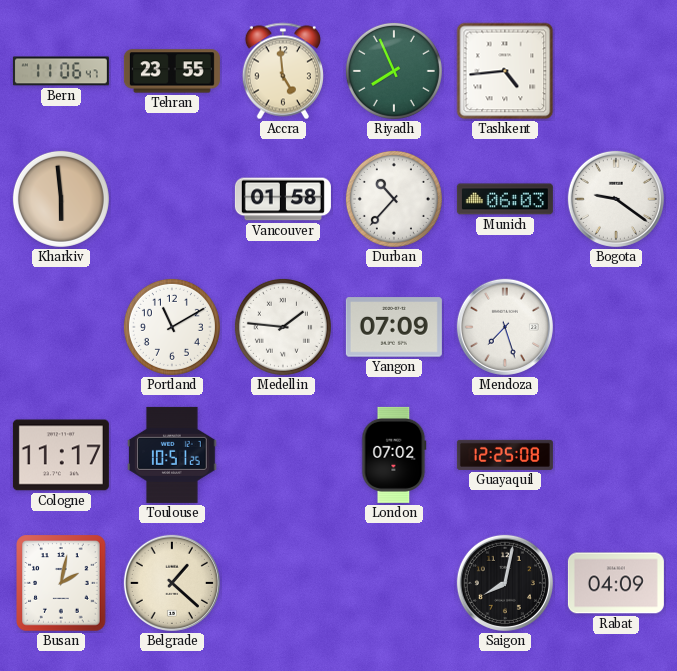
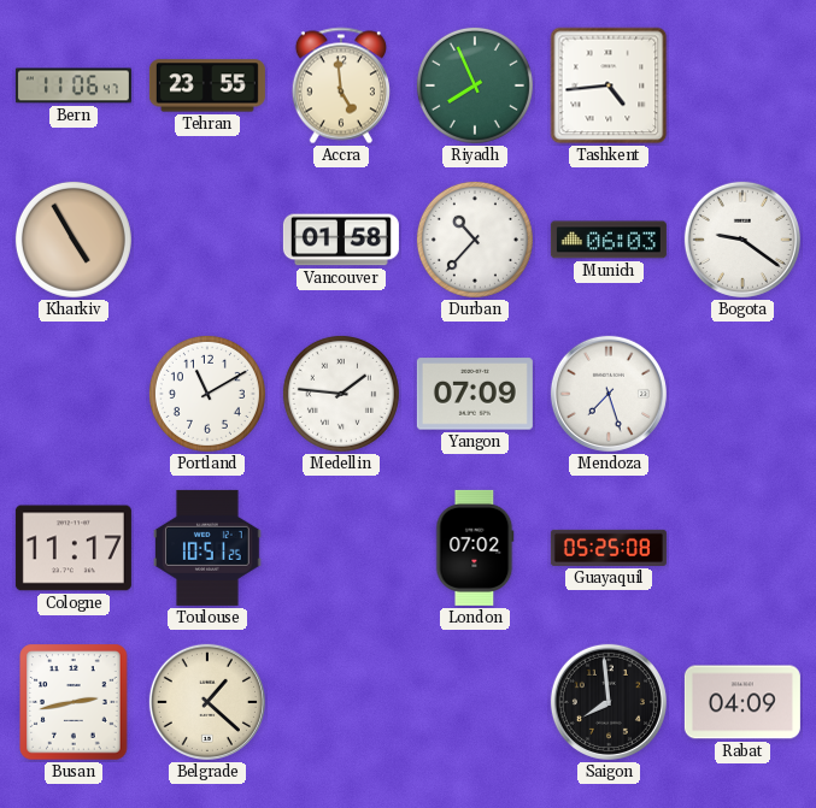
Kharkiv: 5:59 -> 4:55 (74, 240)
Guayaquil: 12:25 -> 05:25 (609, 548)
Busan: 2:02 -> 2:43 (74, 702)
Saigon: 8:02 -> 7:59 (609, 702)
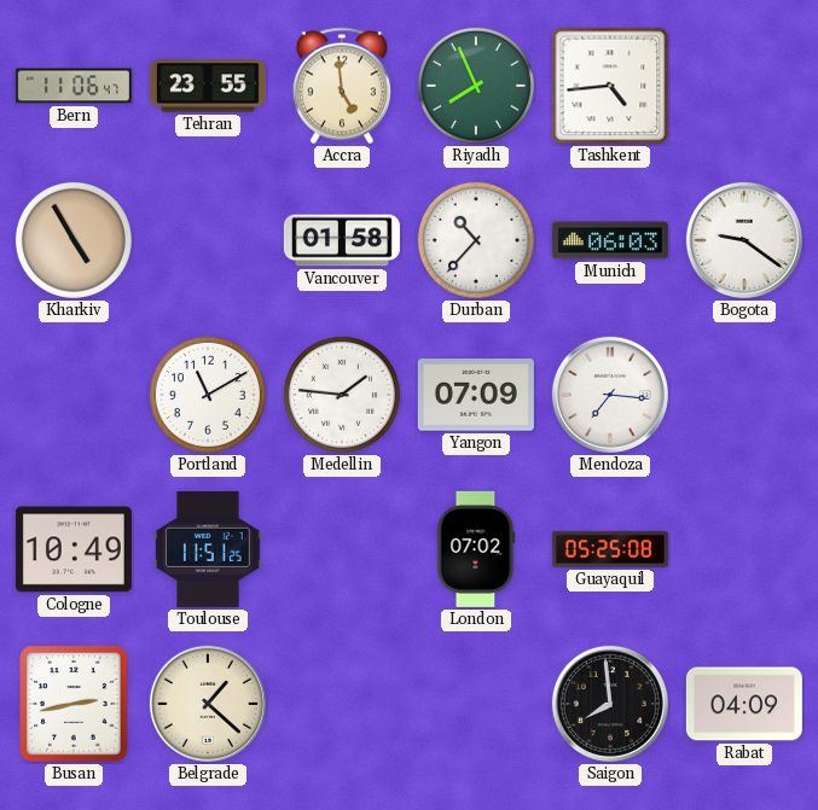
Mendoza: 7:27 -> 7:16 (610, 395)
Cologne: 11:17 -> 10:49 (74, 549)
Toulouse: 10:51 -> 11:51 (208, 549)
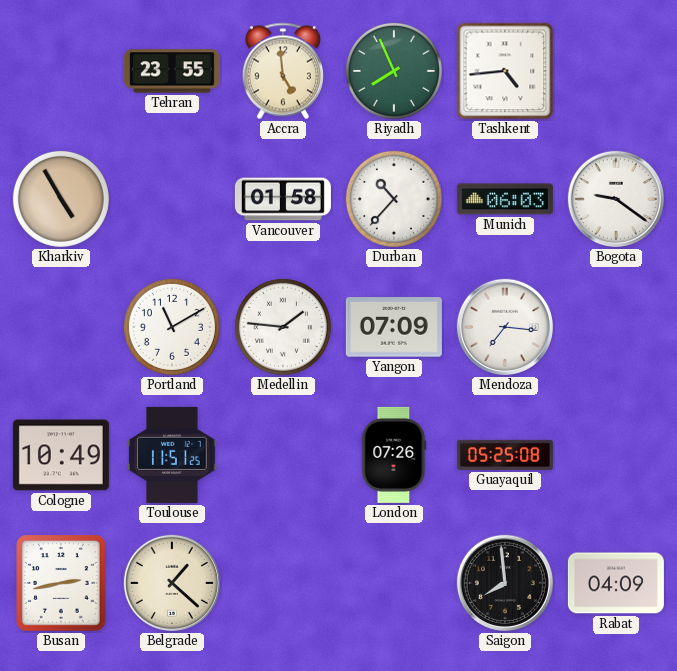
Bern: 11:06 -> none (74, 86)
London: 07:02 -> 07:26 (394, 455)
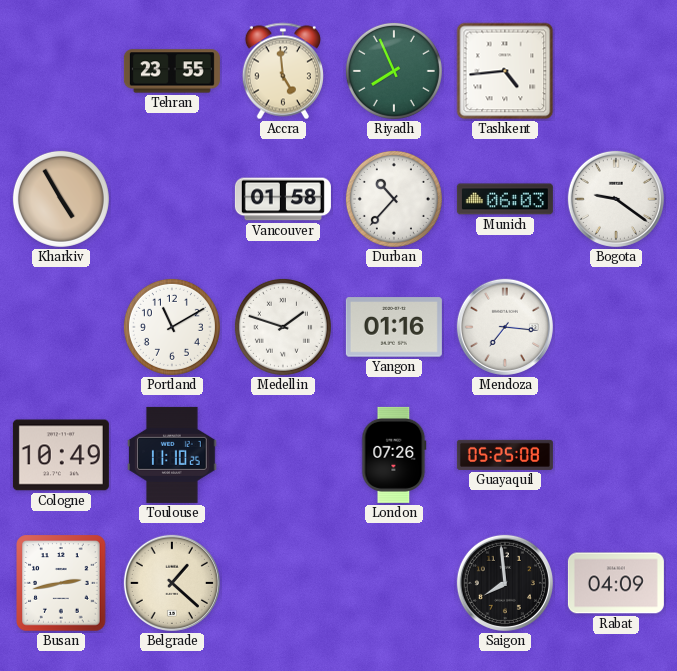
Medellin: 1:46 -> 1:48 (283, 327)
Yangon: 07:09 -> 01:16 (394, 327)
Toulouse: 11:51 -> 11:10 (172, 455)
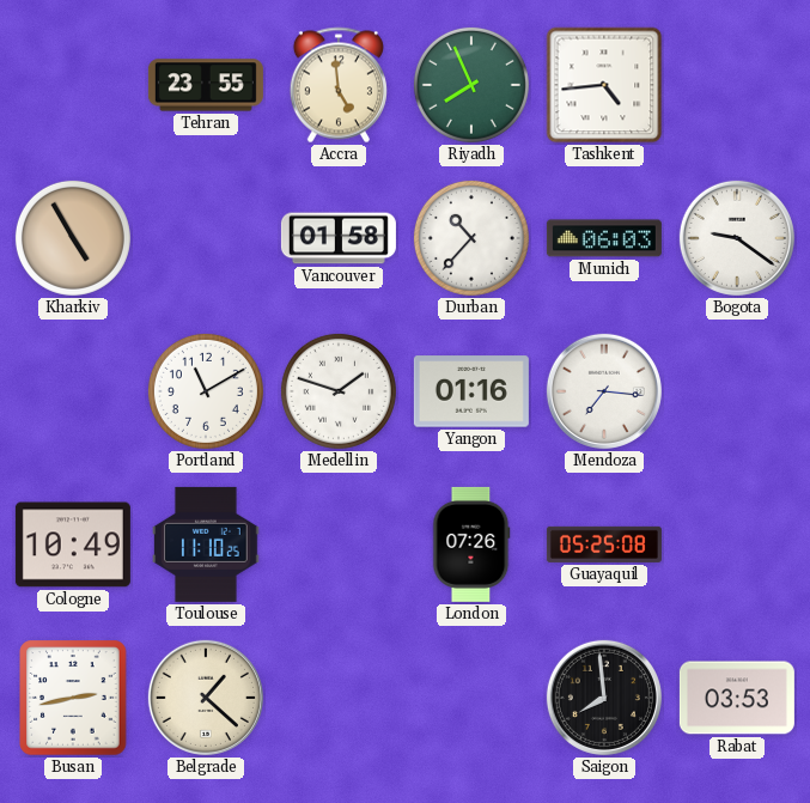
Rabat: 04:09 -> 03:53 (737, 698)
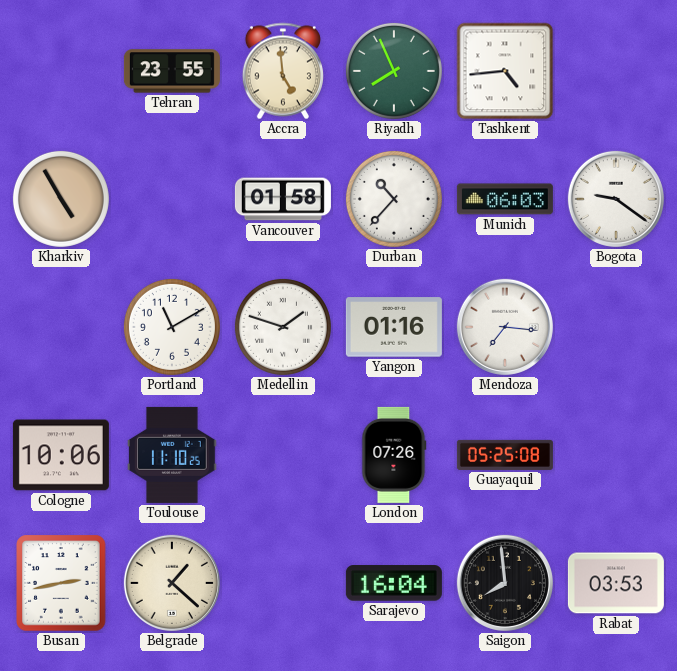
Cologne: 10:49 -> 10:06 (61, 455)
Sarajevo: none -> 16:04 (394, 583)
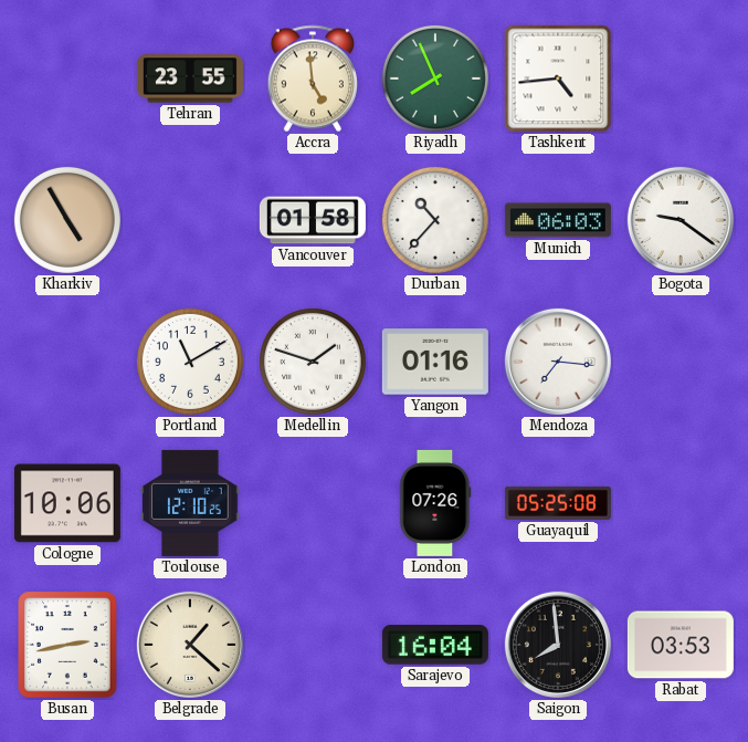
Toulouse: 11:10 -> 12:10 (190, 503)
